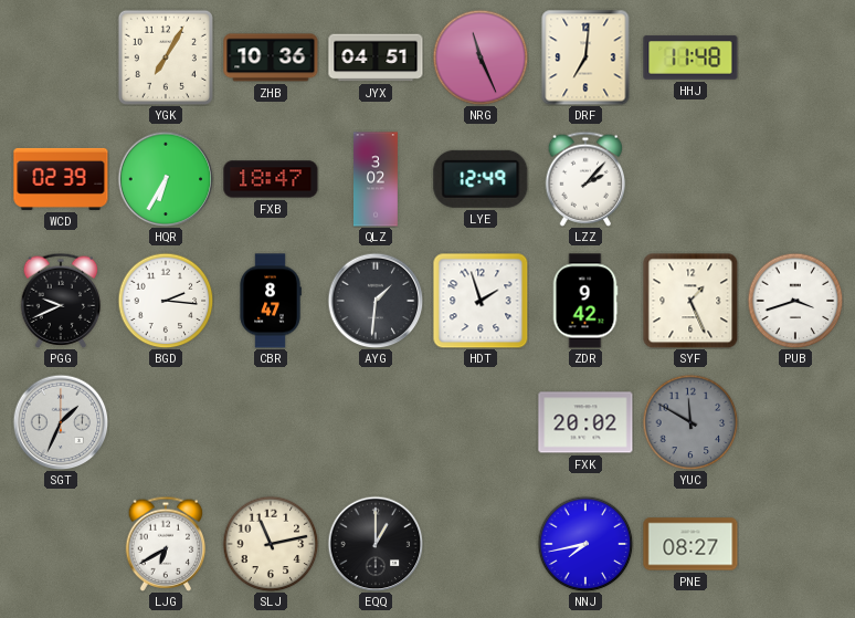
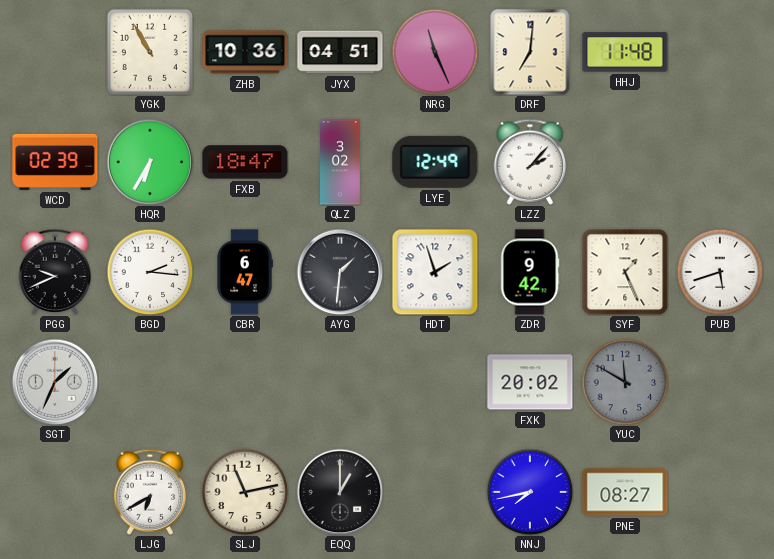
YGK: 7:05 -> 10:55 (150, 52)
CBR: 8:47 -> 6:47 (245, 272)
PUB: 3:42 -> 5:42 (720, 272)
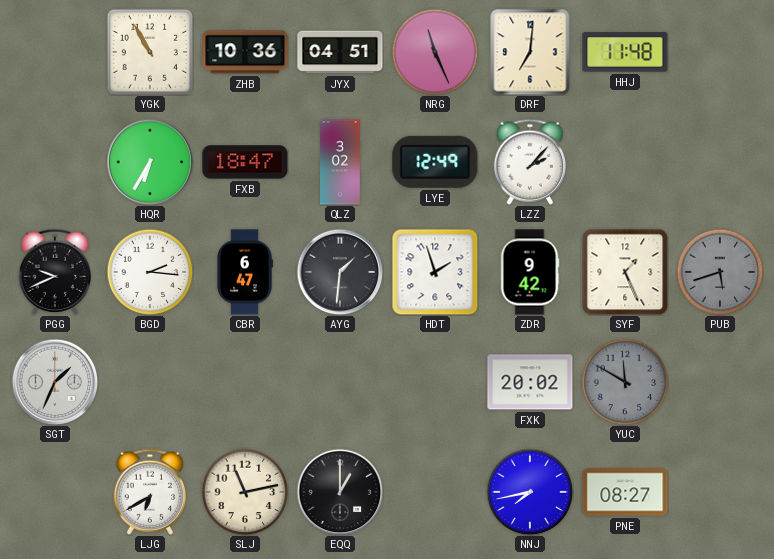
WCD: 02:39 -> none (55, 162)
PUB dial: white -> grey (720, 272)
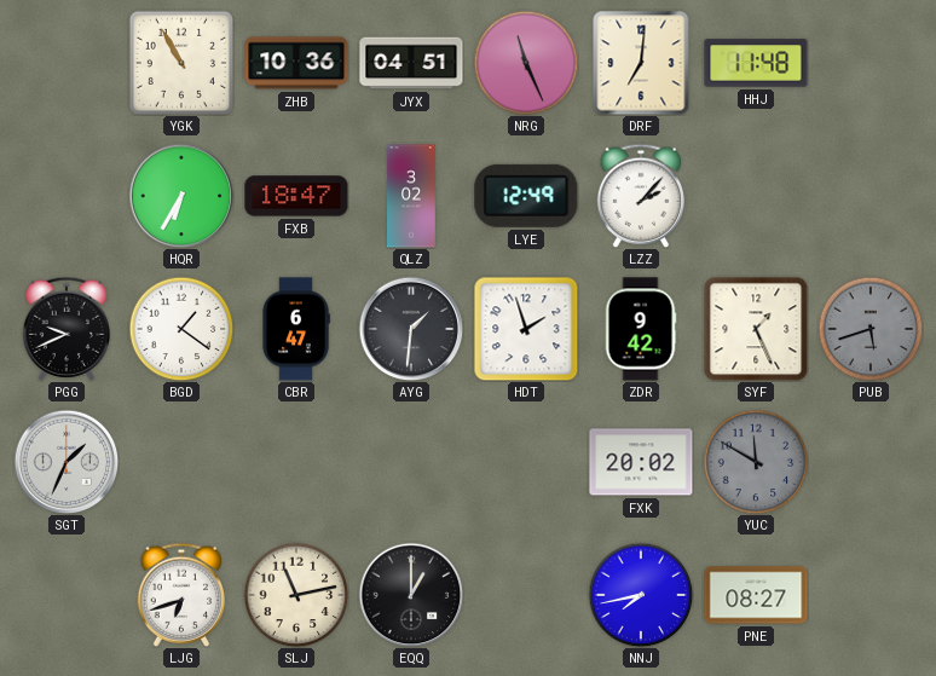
BGD: 2:16 -> 1:21 (181, 329)
LJG: 6:40 -> 6:42 (181, 595)
